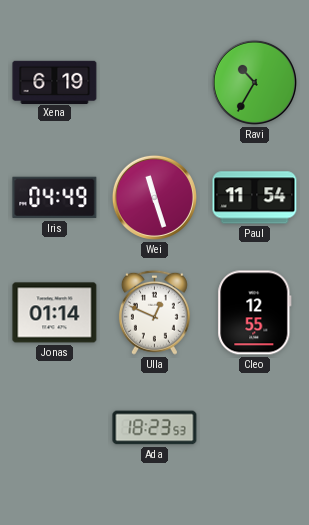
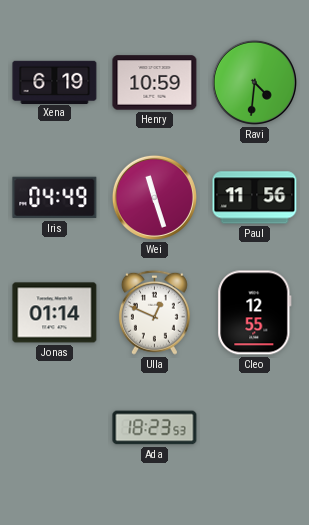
Henry: none -> 10:59 (155, 83)
Ravi: 10:35 -> 4:31 (254, 82)
Paul: 11:54 -> 11:56 (255, 198)
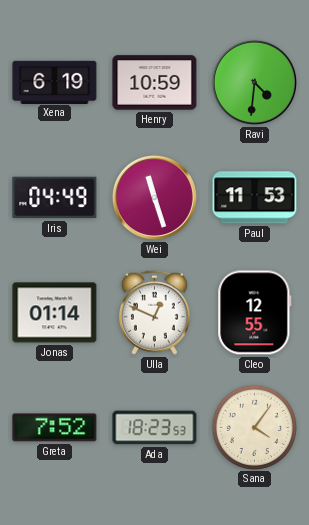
Paul: 11:56 -> 11:53 (255, 198)
Greta: none -> 7:52 (55, 428)
Sana: none -> 4:06 (254, 427)
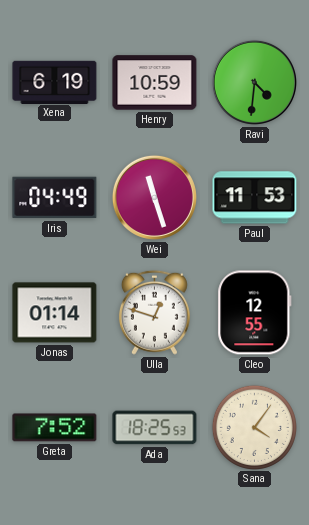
Ulla: 12:49 -> 12:48 (154, 312)
Ada: 18:23 -> 18:25 (155, 428)
